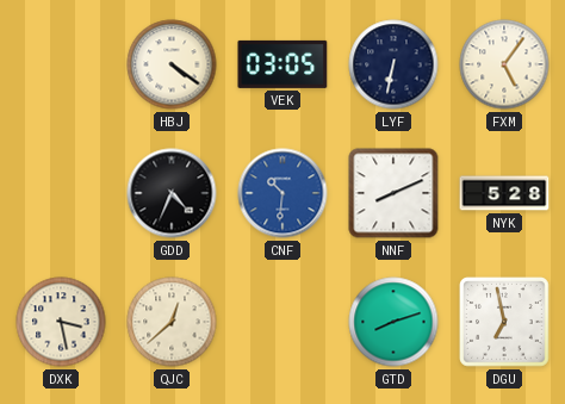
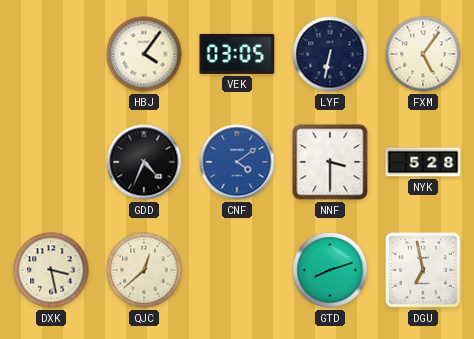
HBJ: 4:21 -> 4:06 (144, 54)
CNF: 10:31 -> 4:09 (237, 162)
NNF: 8:11 -> 3:30 (330, 162)
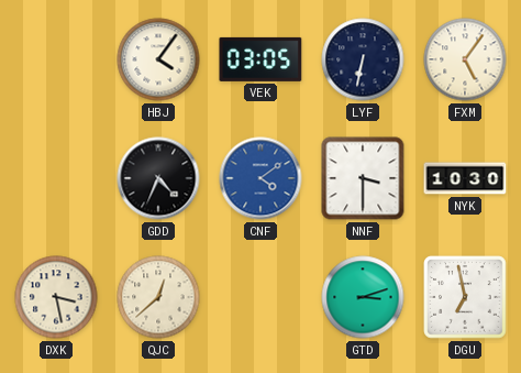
NYK: 5:28 -> 10:30 (465, 178)
GTD: 8:12 -> 3:12 (363, 297)
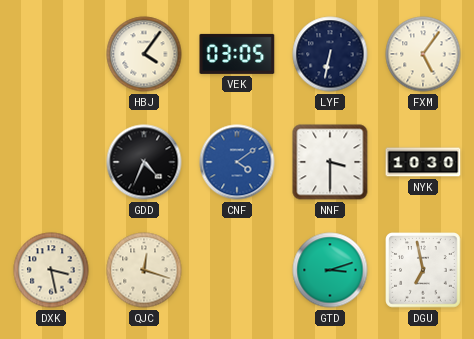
QJC: 12:38 -> 12:18 (144, 270)
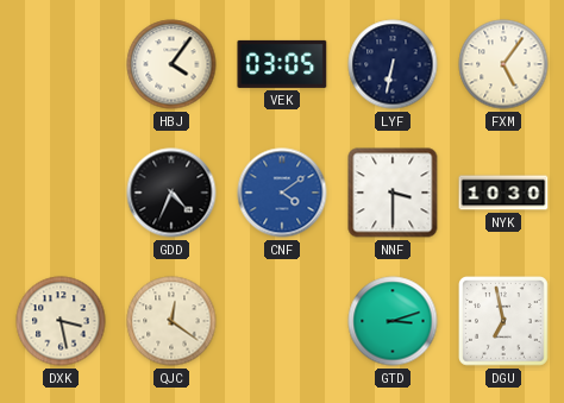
QJC: 12:18 -> 12:21 (171, 321)
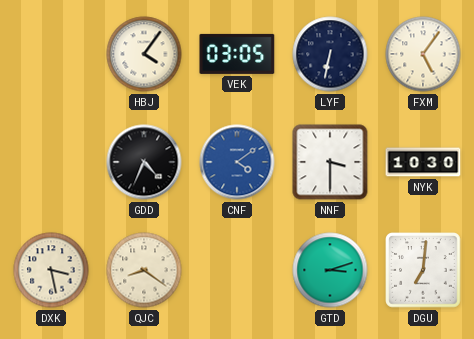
QJC: 12:21 -> 8:21 (144, 270)
DGU: 6:58 -> 7:01 (423, 270)
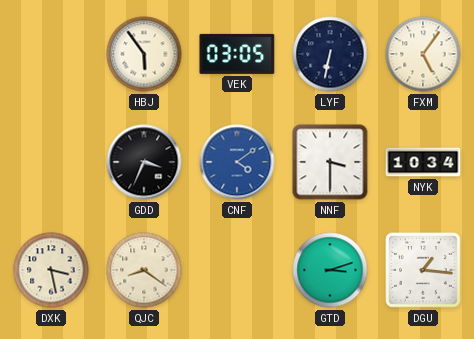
HBJ: 4:06 -> 5:54 (144, 54)
GDD: 4:34 -> 3:34 (144, 162)
NYK: 10:30 -> 10:34 (423, 162)
DGU: 7:01 -> 1:16 (423, 270)
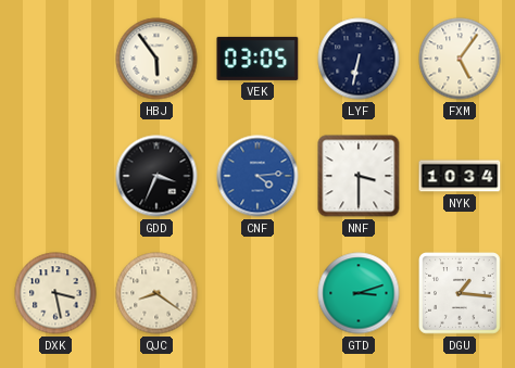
CNF: 4:09 -> 4:14 (257, 176)
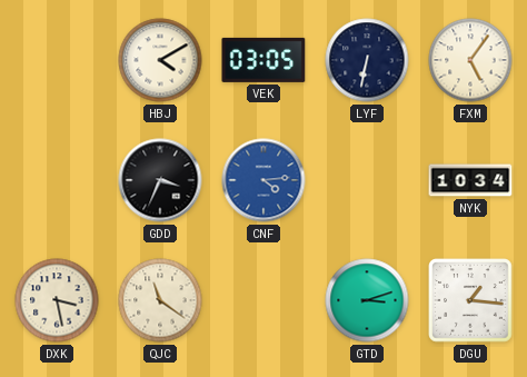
HBJ: 5:54 -> 4:10 (160, 60)
NNF: 3:30 -> none (359, 176)
QJC: 8:21 -> 11:21 (160, 300)
